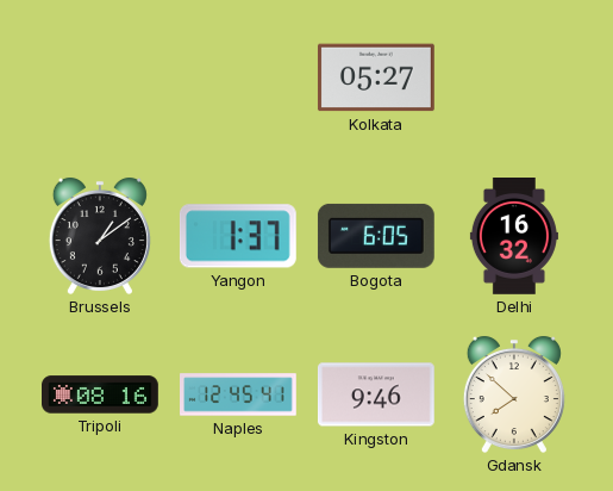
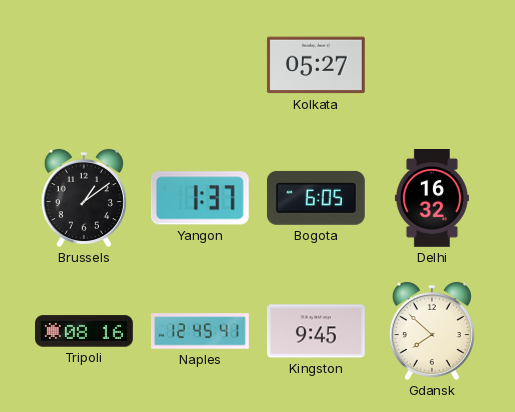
Kingston: 9:46 -> 9:45 (316, 331)
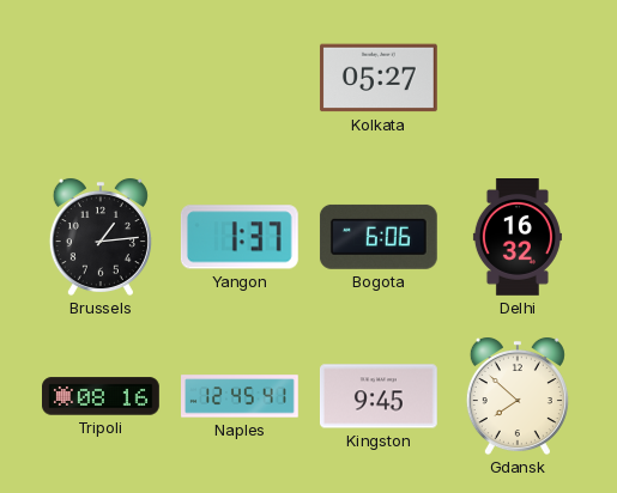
Brussels: 1:09 -> 1:14 (101, 237)
Bogota: 6:05 -> 6:06 (379, 237)
